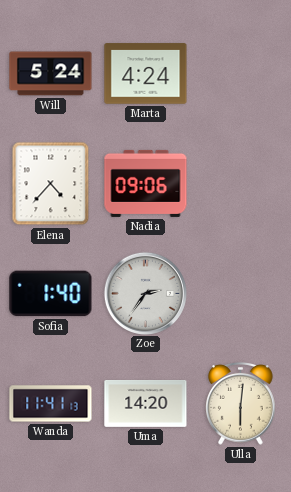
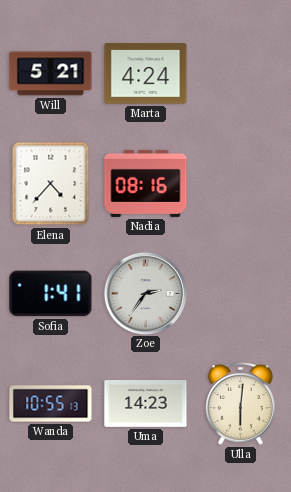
Will: 5:24 -> 5:21 (51, 74)
Nadia: 09:06 -> 08:16 (146, 183)
Sofia: 1:40 -> 1:41 (51, 294)
Wanda: 11:41 -> 10:55 (51, 404)
Uma: 14:20 -> 14:23 (146, 403)
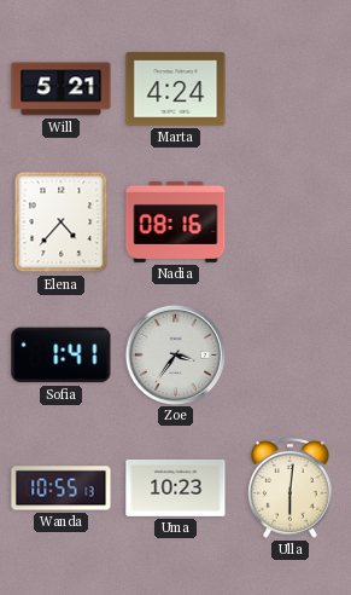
Zoe: 2:36 -> 3:36 (175, 354)
Uma: 14:23 -> 10:23 (176, 487)
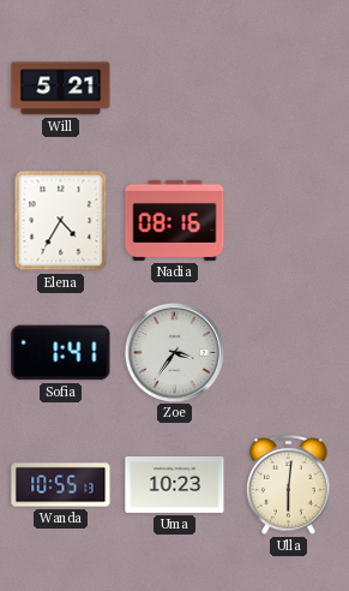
Marta: 4:24 -> none (176, 89)
Elena: 4:37 -> 4:35 (61, 221)
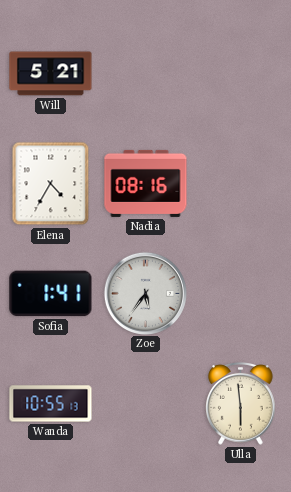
Zoe: 3:36 -> 5:36 (145, 293)
Uma: 10:23 -> none (175, 484)
Ulla: 6:01 -> 5:59 (241, 403)
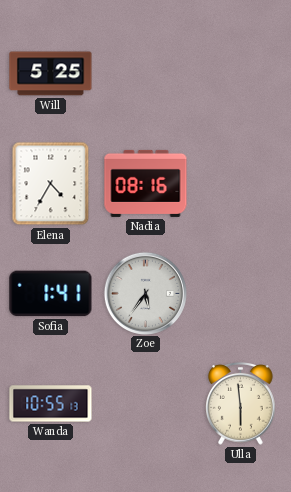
Will: 5:21 -> 5:25 (51, 74)
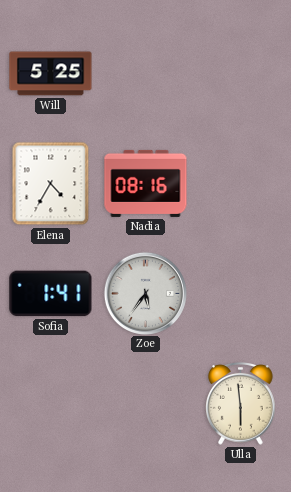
Wanda: 10:55 -> none (51, 404)
